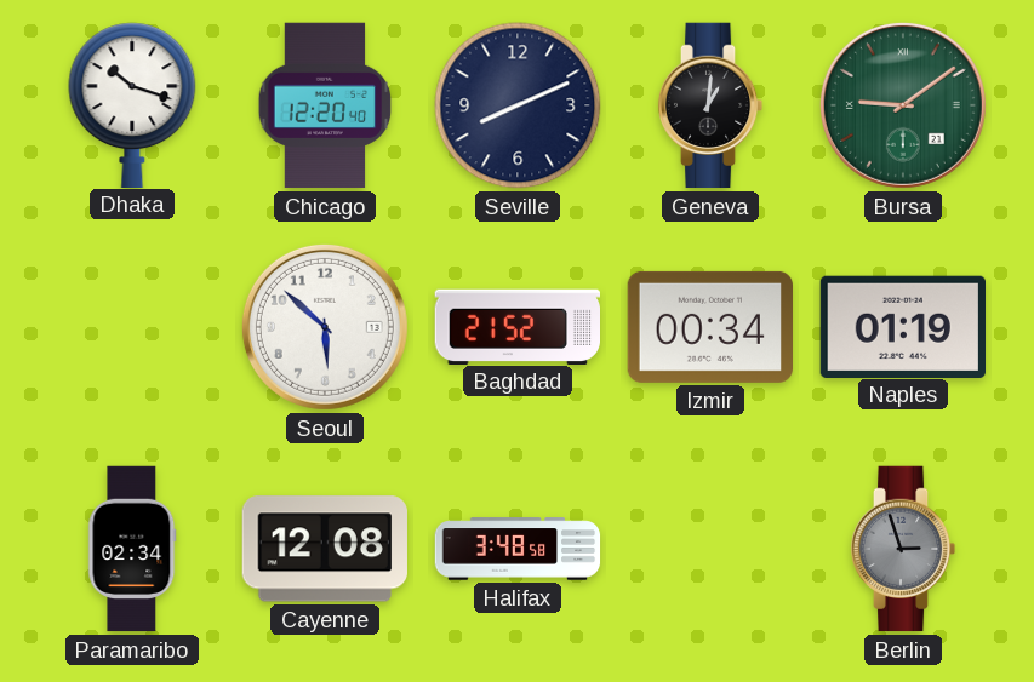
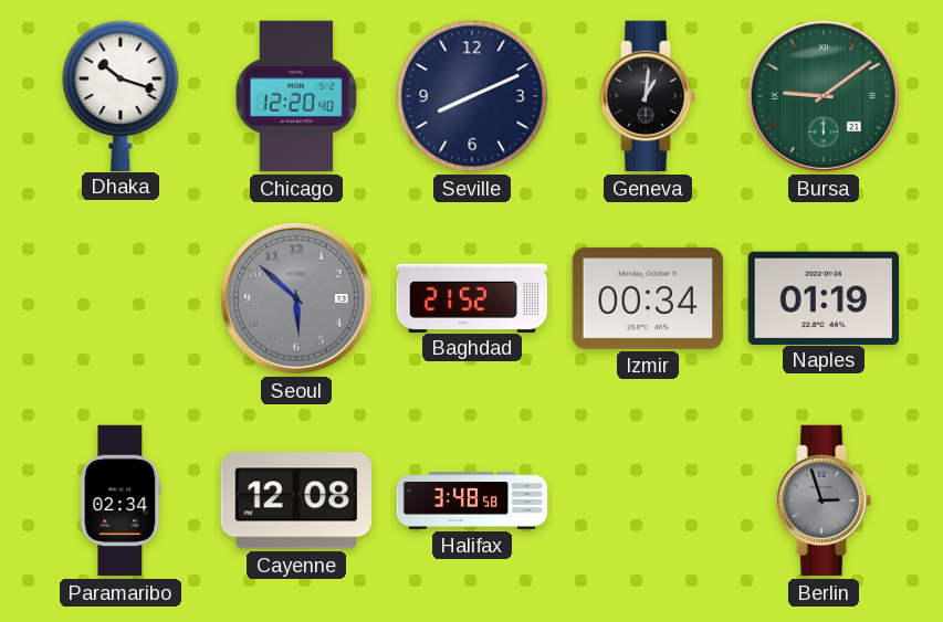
Seoul dial: white -> grey (296, 298)
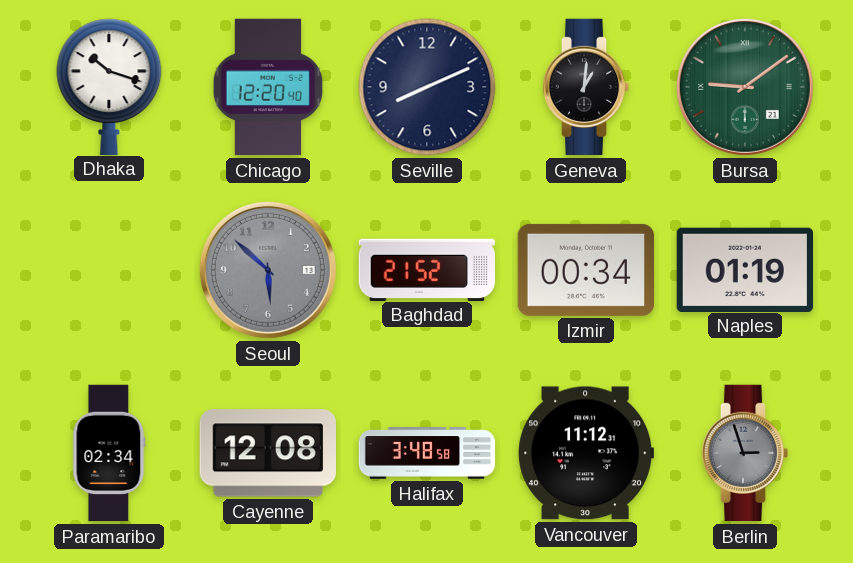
Vancouver: none -> 11:12 (585, 453)
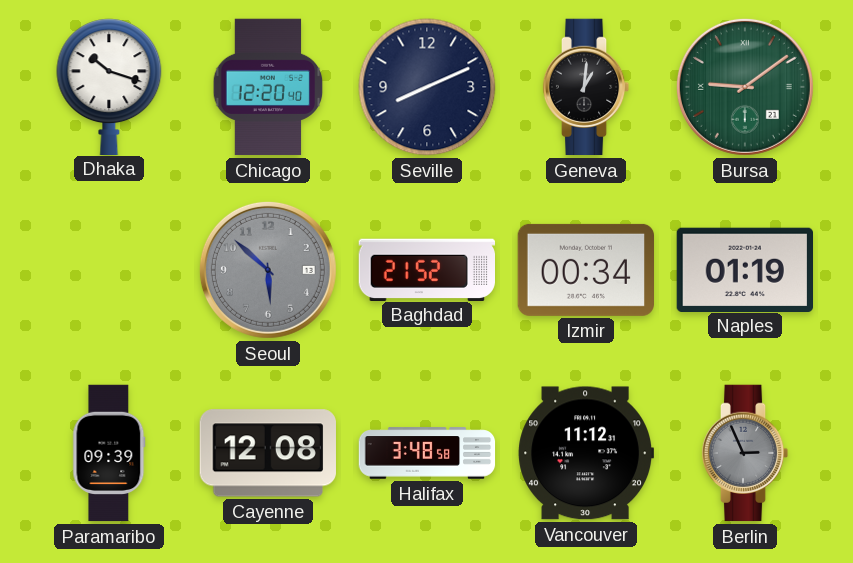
Paramaribo: 02:34 -> 09:39 (109, 453)
Berlin: 2:57 -> 2:56 (745, 453)
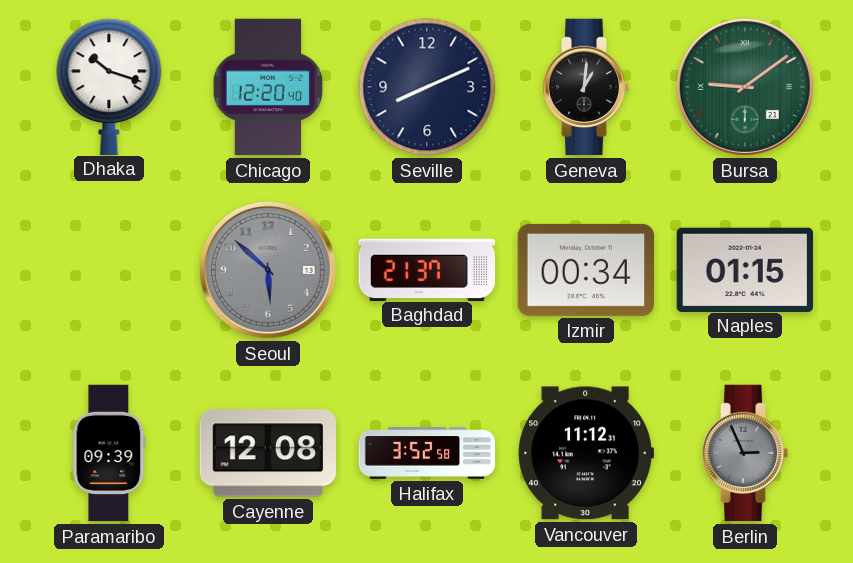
Baghdad: 21:52 -> 21:37 (426, 269)
Naples: 01:19 -> 01:15 (744, 269)
Halifax: 3:48 -> 3:52 (427, 453)
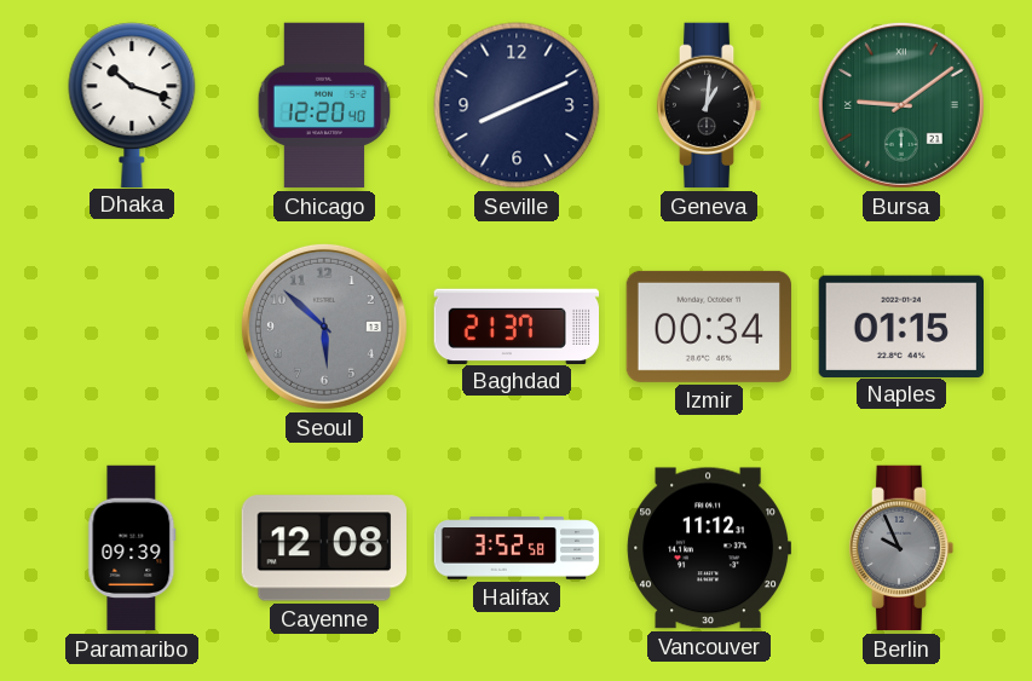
Berlin: 2:56 -> 9:56 (901, 548)
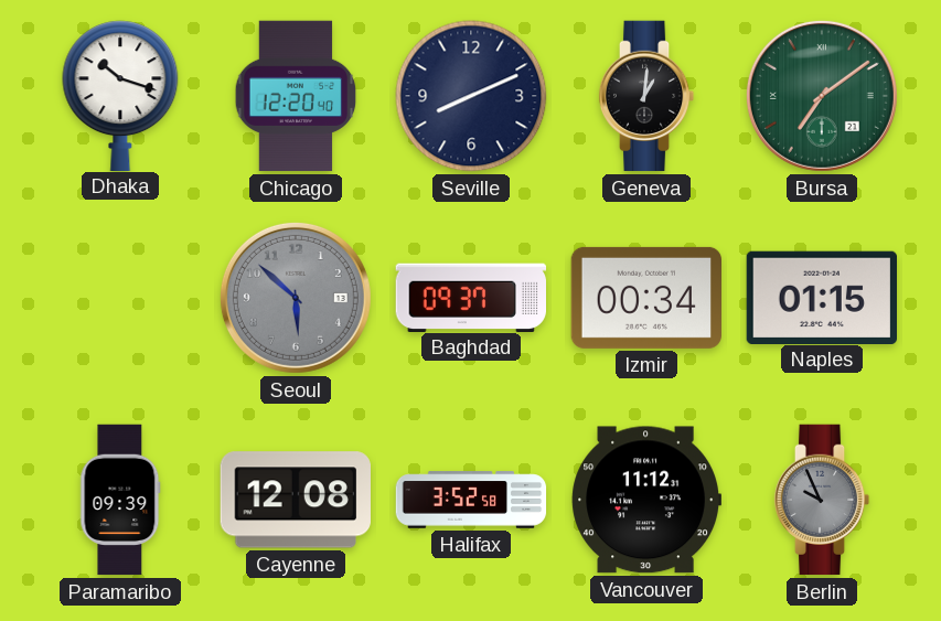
Bursa: 9:09 -> 7:09 (822, 96)
Baghdad: 21:37 -> 09:37 (470, 297)
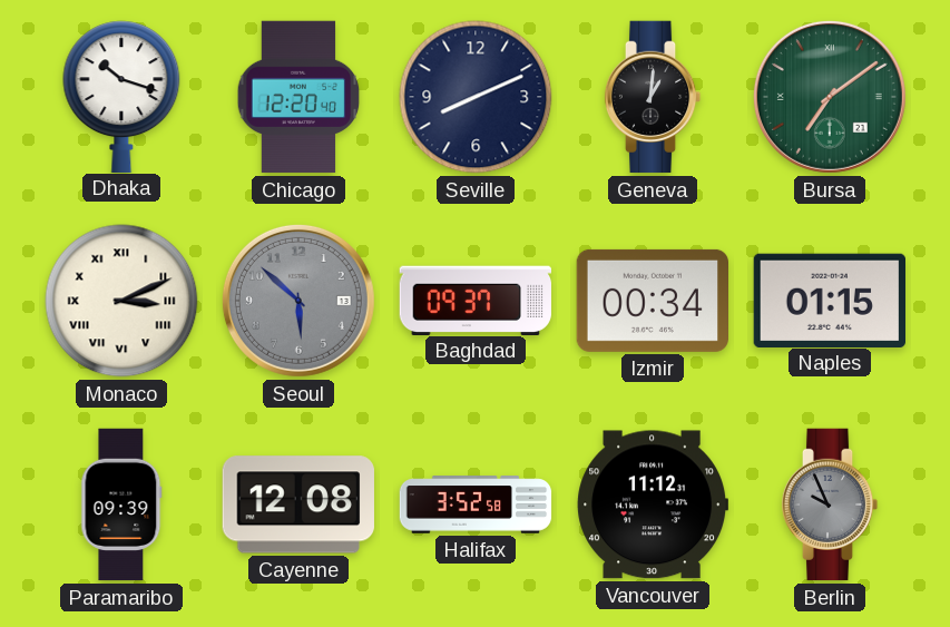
Monaco: none -> 3:11 (121, 301)
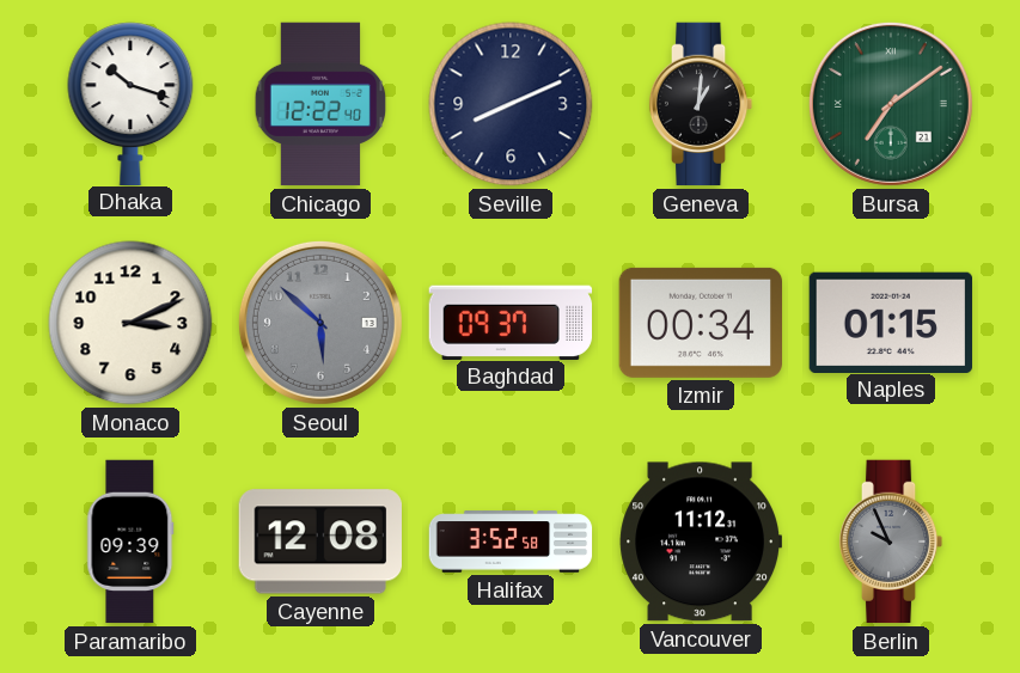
Chicago: 12:20 -> 12:22 (320, 104)
Monaco numerals: Roman -> Arabic (130, 323)
